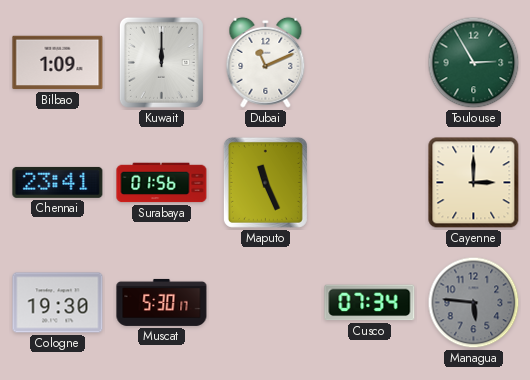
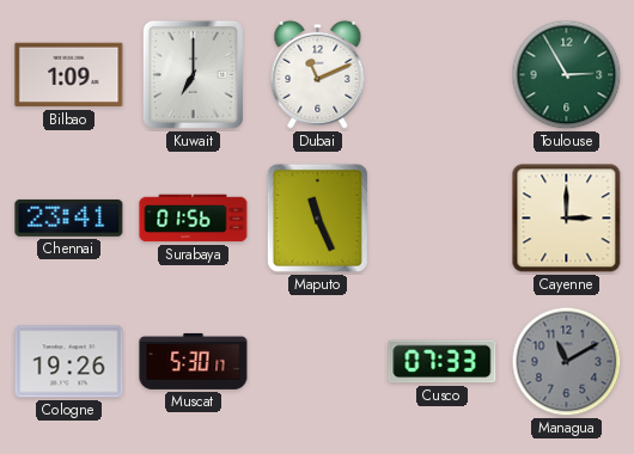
Kuwait: 12:00 -> 7:00 (193, 74)
Cologne: 19:30 -> 19:26 (69, 362)
Cusco: 07:34 -> 07:33 (443, 362)
Managua: 5:46 -> 11:10 (567, 362)
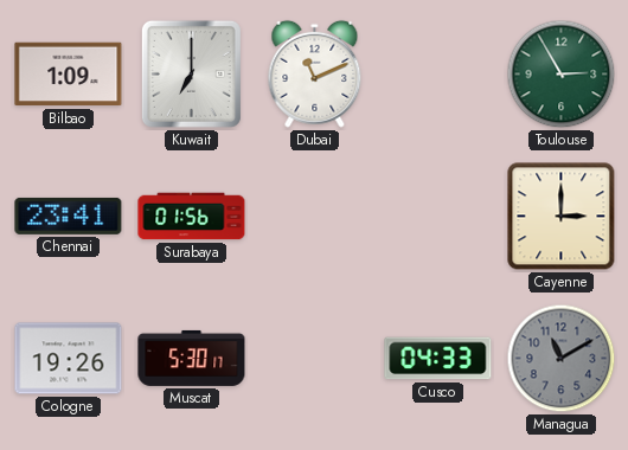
Maputo: 11:26 -> none (317, 217)
Cusco: 07:33 -> 04:33 (438, 359)
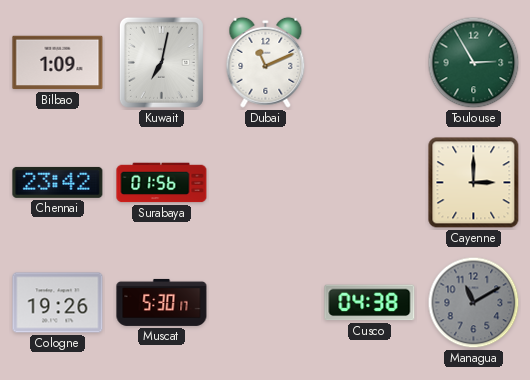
Kuwait: 7:00 -> 7:02 (161, 62)
Chennai: 23:41 -> 23:42 (58, 182)
Cusco: 04:33 -> 04:38 (370, 303)
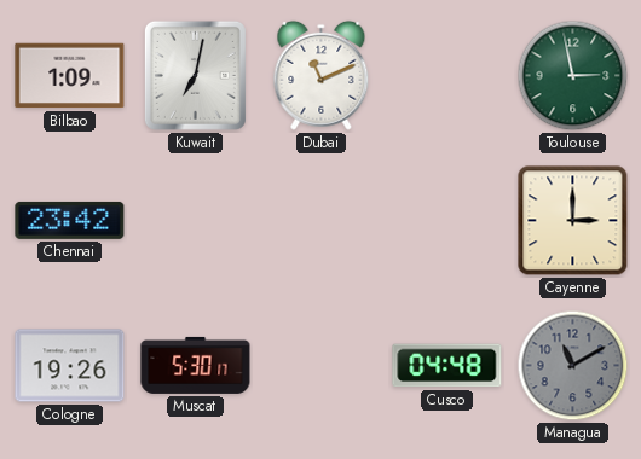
Toulouse: 2:55 -> 2:58 (573, 76)
Surabaya: 01:56 -> none (162, 183)
Cusco: 04:38 -> 04:48 (447, 366)
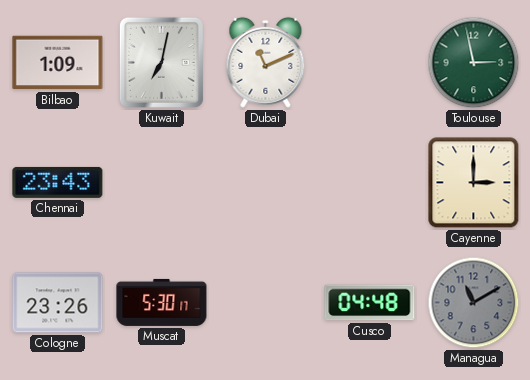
Chennai: 23:42 -> 23:43 (58, 182)
Cologne: 19:26 -> 23:26 (58, 303)
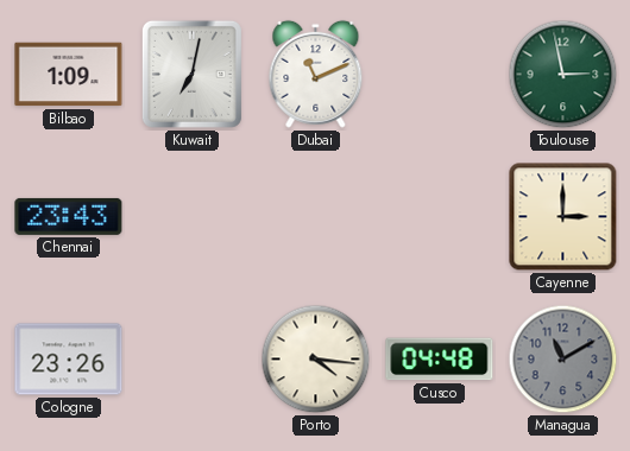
Muscat: 5:30 -> none (162, 302)
Porto: none -> 4:16 (316, 360)
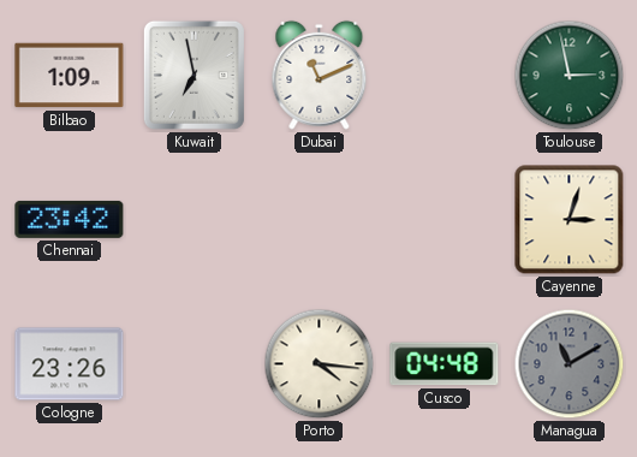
Kuwait: 7:02 -> 6:58 (194, 75)
Chennai: 23:43 -> 23:42 (70, 219)
Cayenne: 3:00 -> 3:03 (570, 220)
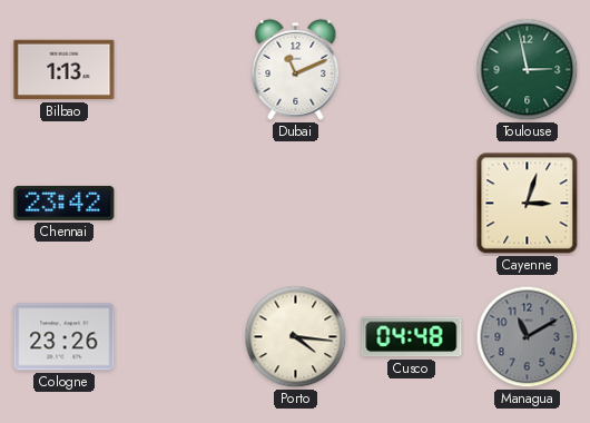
Bilbao: 1:09 -> 1:13 (65, 70)
Kuwait: 6:58 -> none (194, 75)
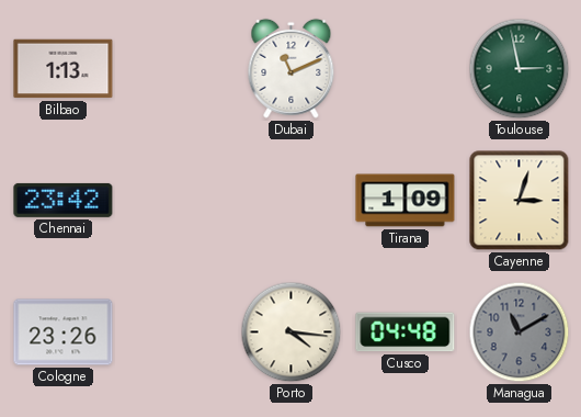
Tirana: none -> 1:09 (406, 201)
